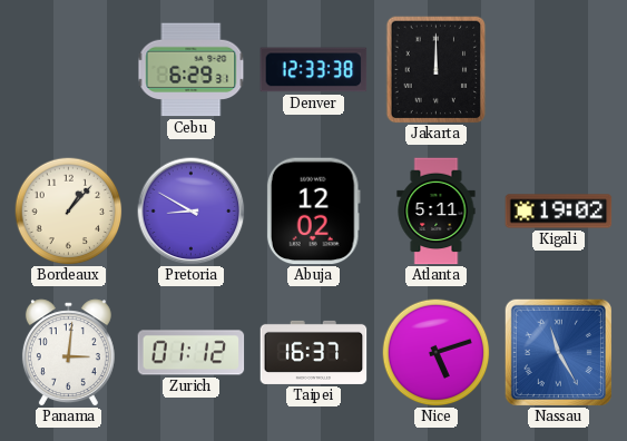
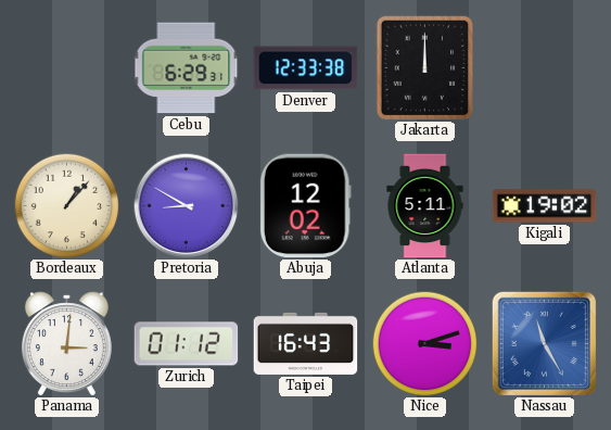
Taipei: 16:37 -> 16:43 (306, 343)
Nice: 5:12 -> 3:12 (424, 343)
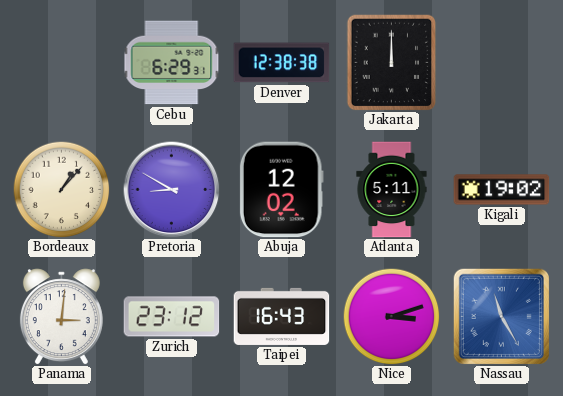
Denver: 12:33 -> 12:38 (282, 63)
Zurich: 01:12 -> 23:12 (172, 317)
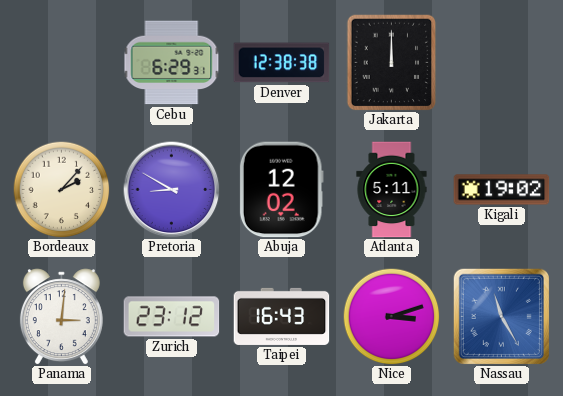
Bordeaux: 1:07 -> 2:07 (61, 189)
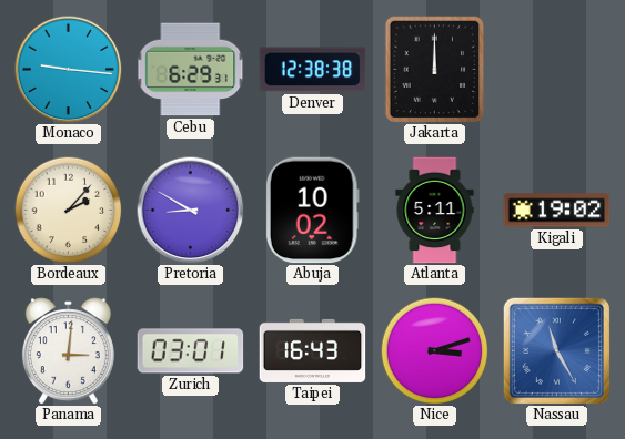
Monaco: none -> 9:16 (69, 70)
Abuja: 12:02 -> 10:02 (312, 211)
Zurich: 23:12 -> 03:01 (191, 351)
